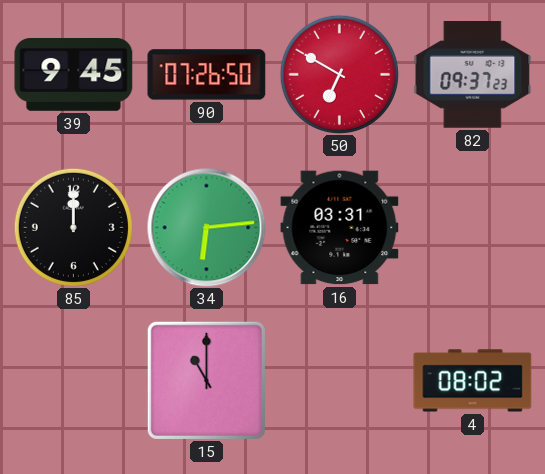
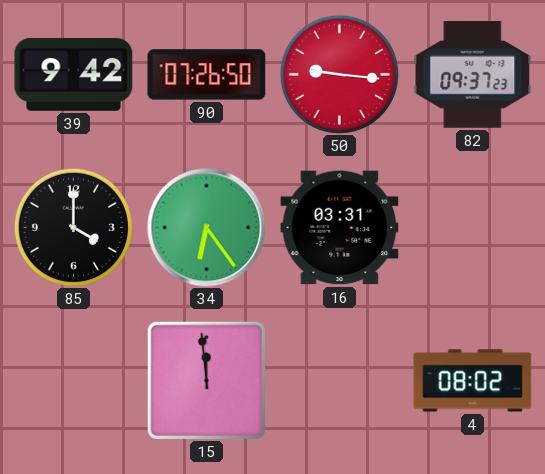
39: 9:45 -> 9:42 (74, 75)
50: 6:50 -> 9:16 (339, 74)
85: 12:00 -> 4:00 (73, 227)
34: 6:14 -> 6:24 (207, 228)
15: 11:00 -> 11:59 (206, 380)
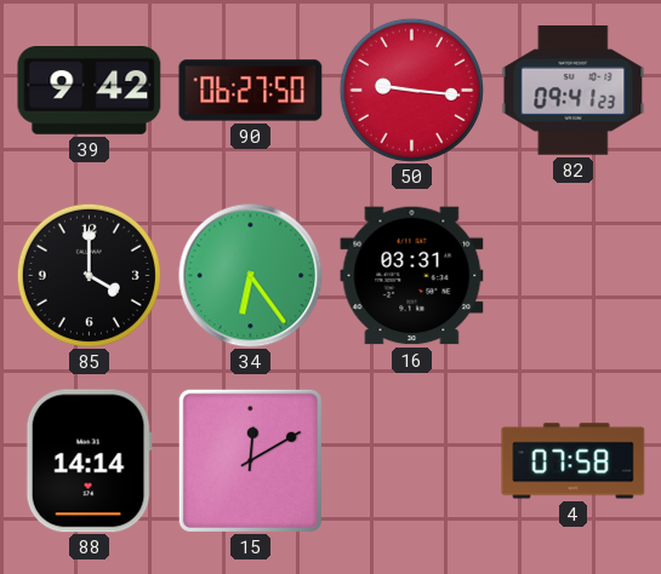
90: 07:26 -> 06:27 (251, 91)
82: 09:37 -> 09:41 (574, 91)
88: none -> 14:14 (89, 461)
15: 11:59 -> 12:10 (250, 460)
4: 08:02 -> 07:58 (574, 461)
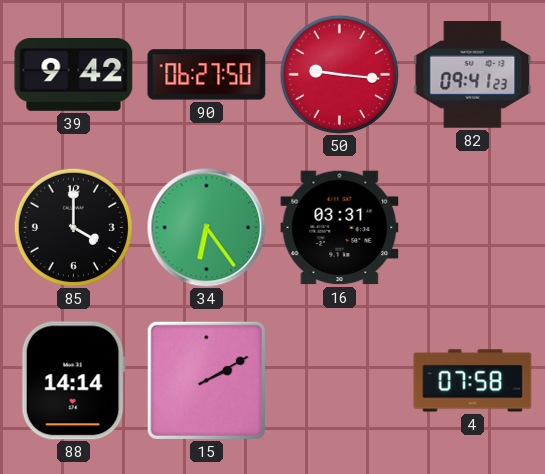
15: 12:10 -> 2:10 (206, 380)
